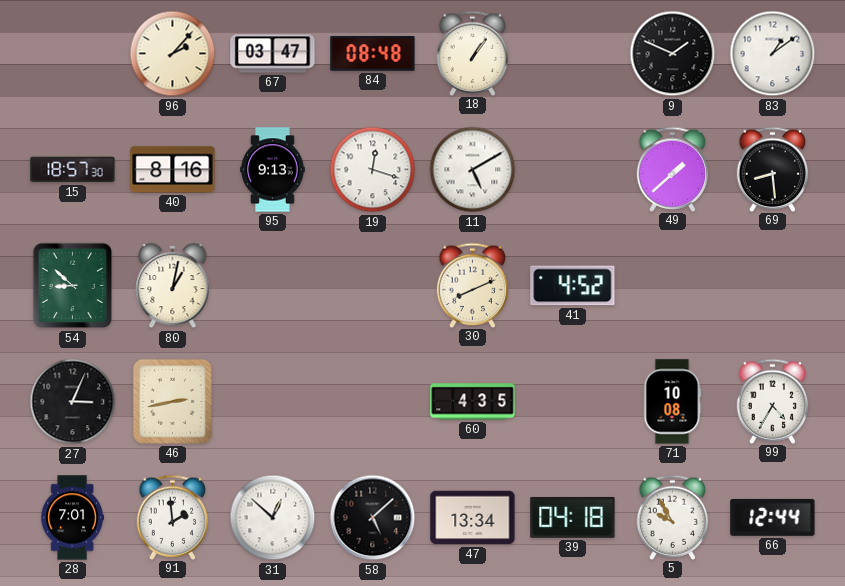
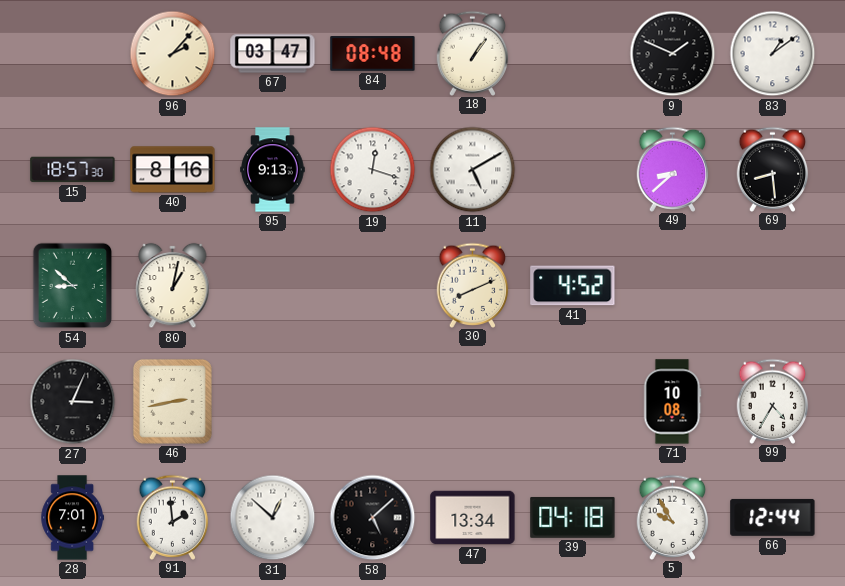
49: 1:38 -> 8:38 (673, 169)
60: 4:35 -> none (473, 402)
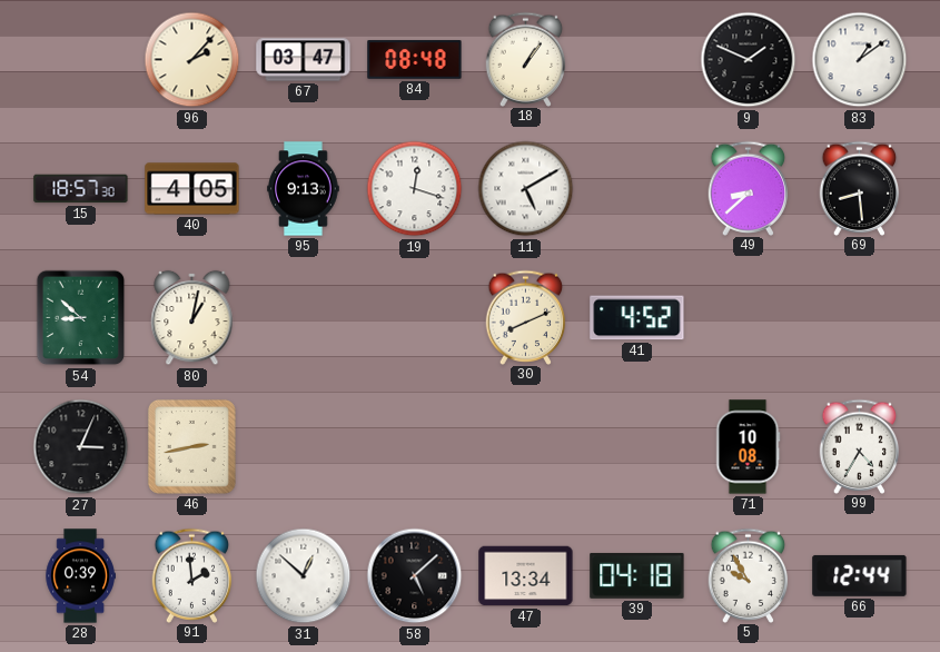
40: 8:16 -> 4:05 (192, 189)
28: 7:01 -> 0:39 (80, 576)
